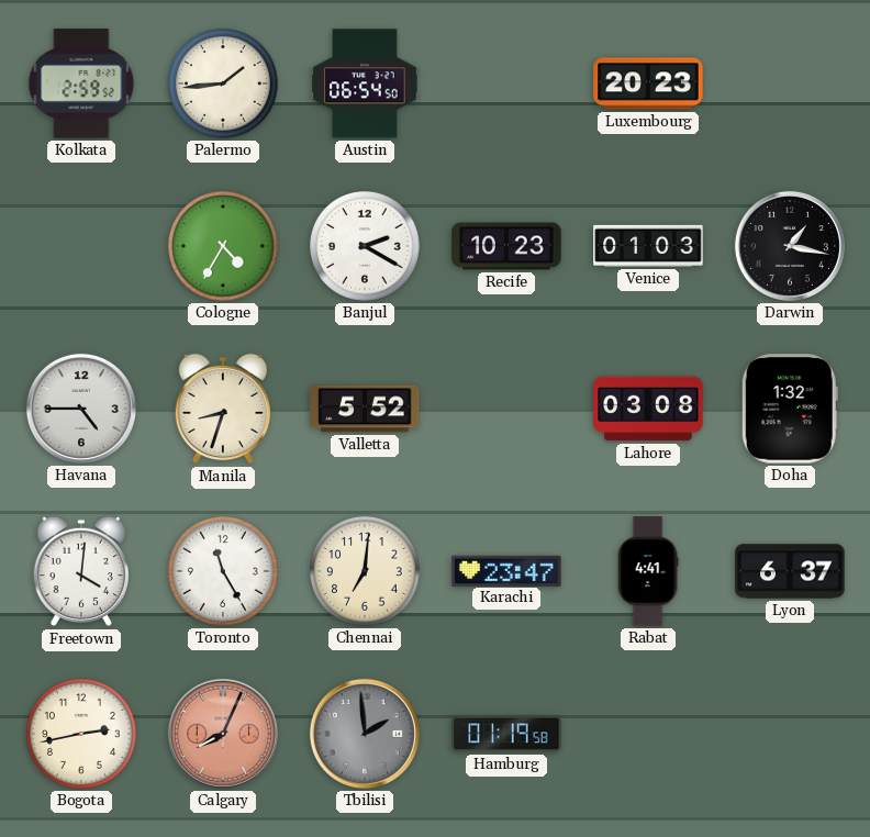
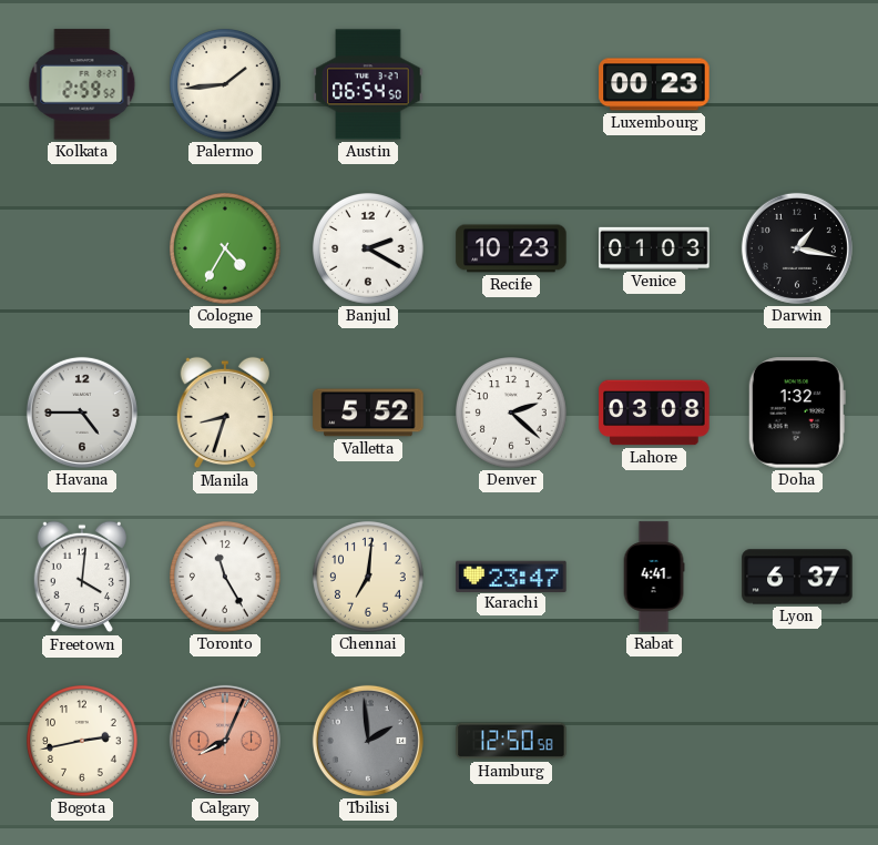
Luxembourg: 20:23 -> 00:23 (654, 84)
Denver: none -> 2:22 (512, 414)
Hamburg: 01:19 -> 12:50 (511, 741)
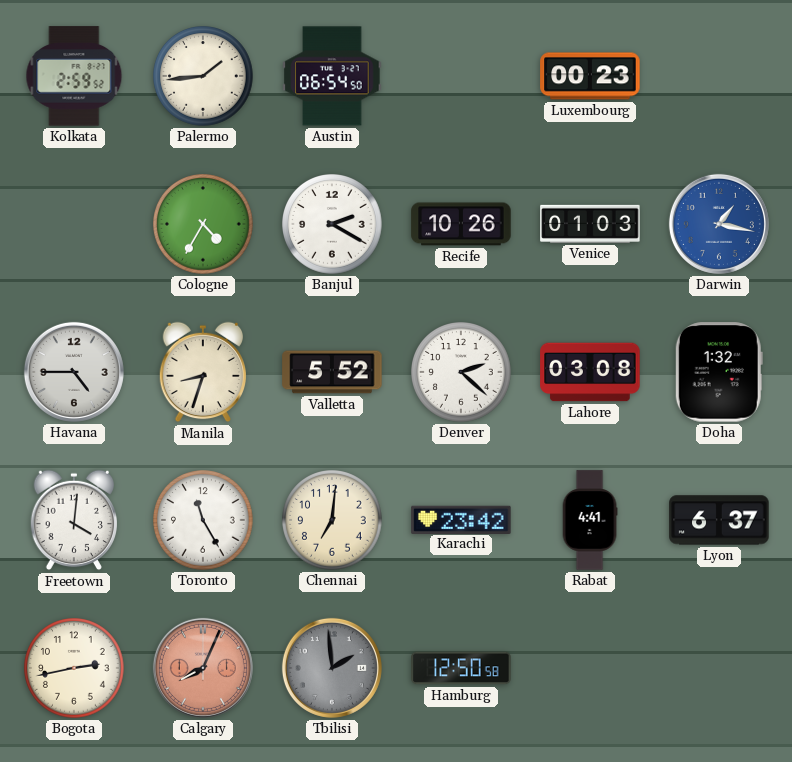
Recife: 10:23 -> 10:26 (461, 224)
Darwin dial: black -> blue (719, 224)
Karachi: 23:47 -> 23:42 (461, 519)
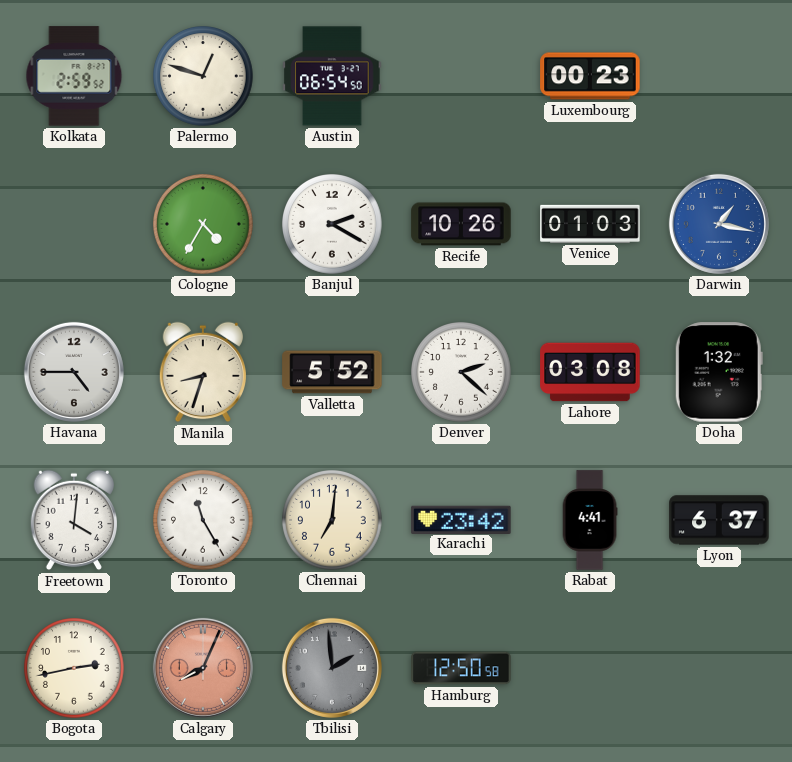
Palermo: 1:44 -> 12:48 (204, 77)
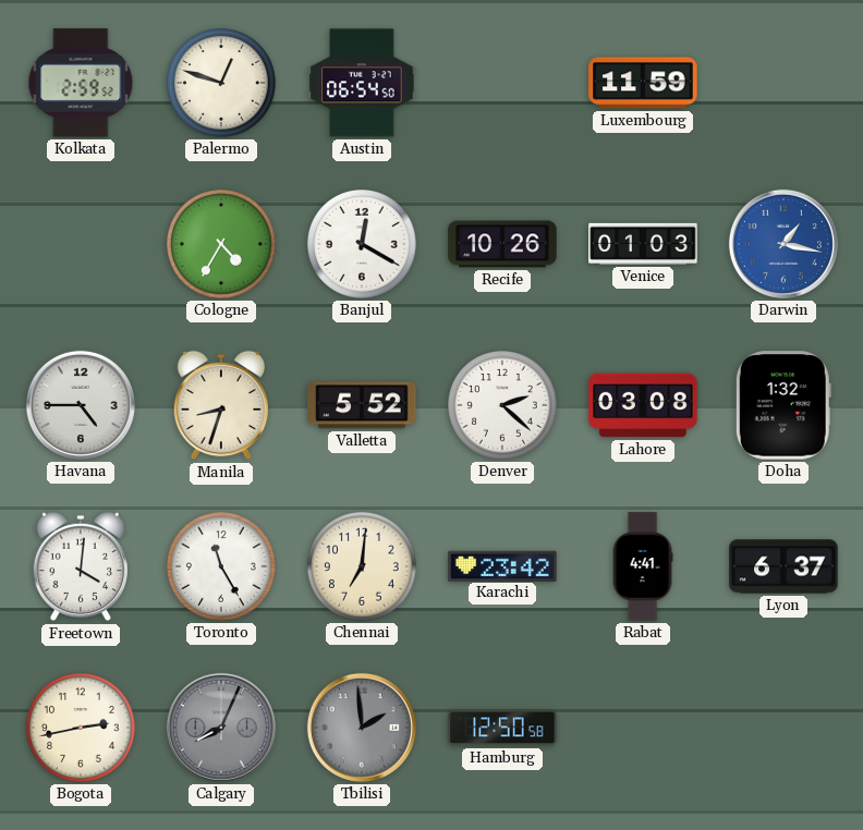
Luxembourg: 00:23 -> 11:59 (643, 83)
Banjul: 2:20 -> 12:20 (363, 245)
Calgary dial: salmon -> grey (221, 728)
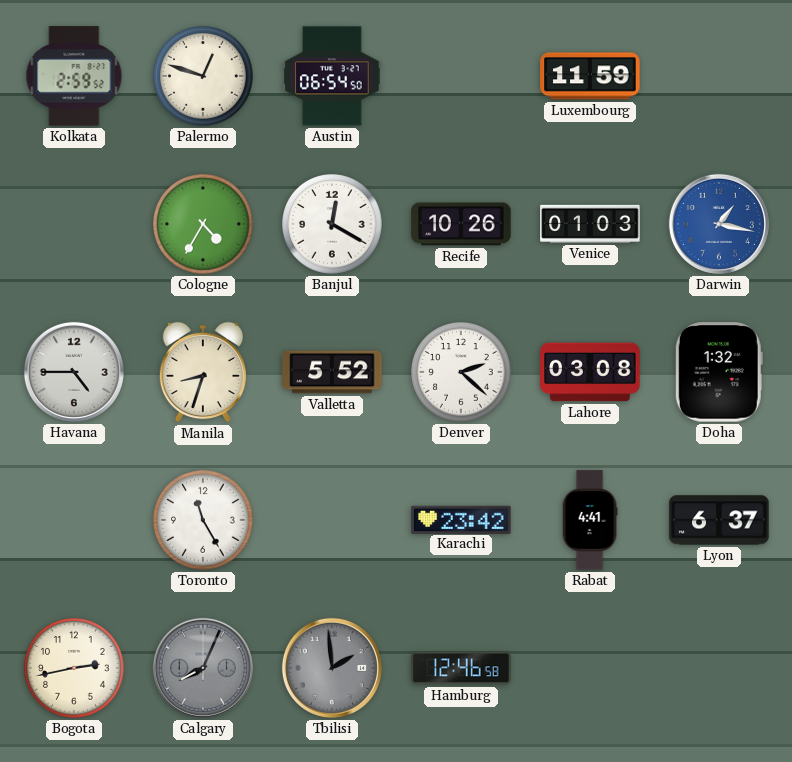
Freetown: 4:01 -> none (80, 566)
Chennai: 7:01 -> none (363, 567)
Hamburg: 12:50 -> 12:46 (461, 668)
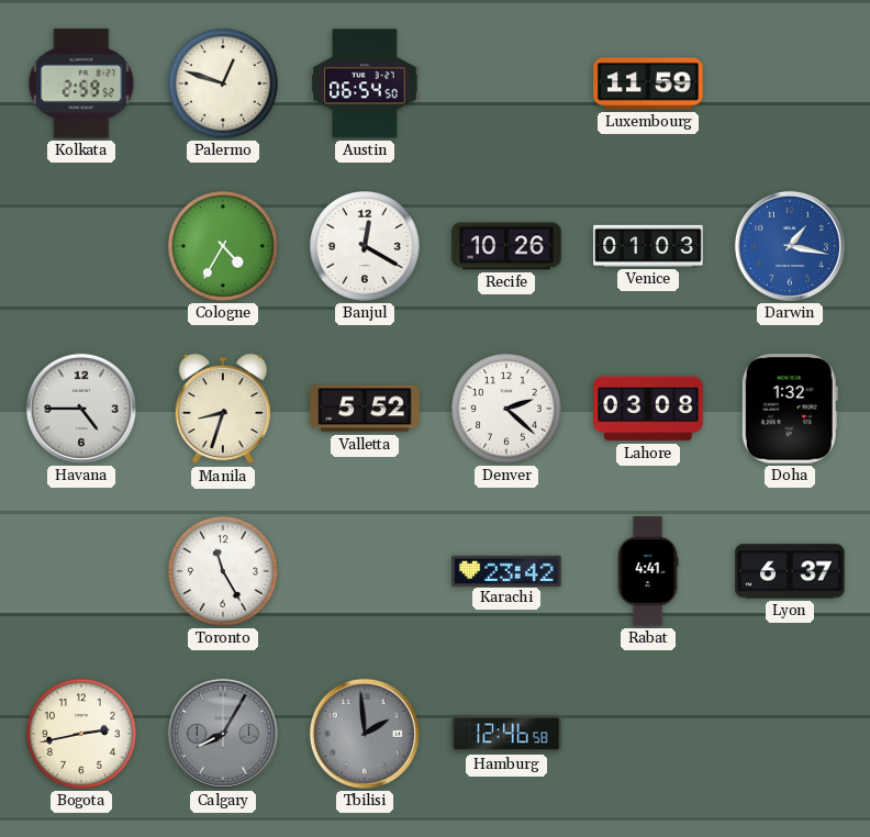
Calgary: 8:04 -> 8:05 (223, 734)
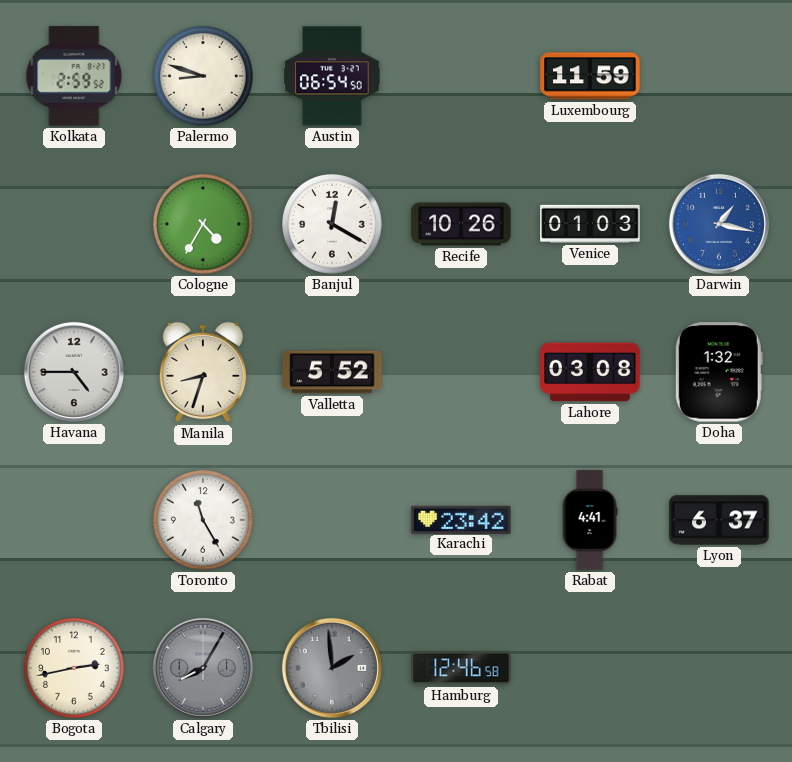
Palermo: 12:48 -> 8:48 (204, 77)
Denver: 2:22 -> none (507, 410)
